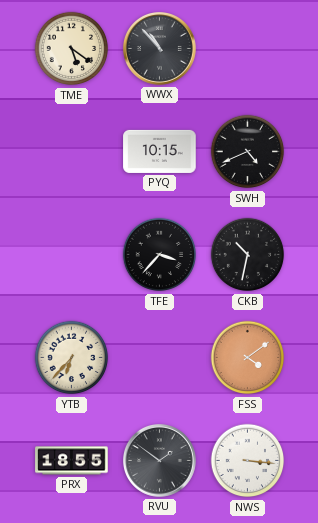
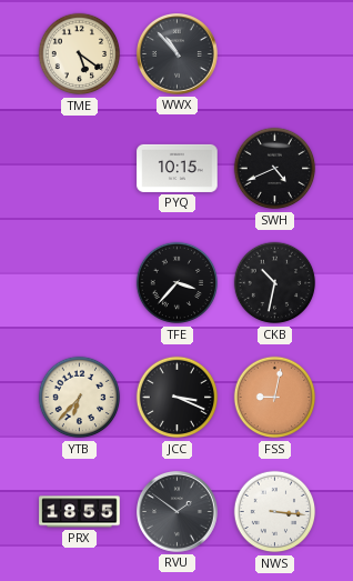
JCC: none -> 3:19 (178, 398)
FSS: 4:09 -> 9:02 (275, 398)
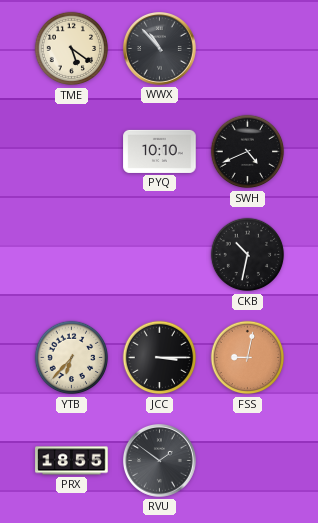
PYQ: 10:15 -> 10:10 (160, 151)
TFE: 3:37 -> none (178, 283)
JCC: 3:19 -> 3:15 (160, 358)
NWS: 3:16 -> none (275, 512)
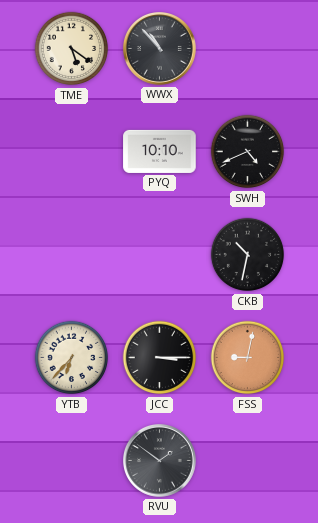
PRX: 18:55 -> none (72, 461)
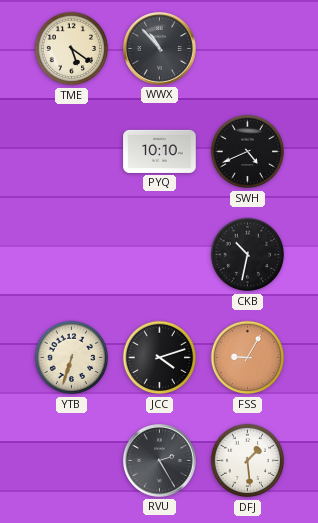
YTB: 6:37 -> 6:33 (72, 358)
JCC: 3:15 -> 4:12 (160, 358)
FSS: 9:02 -> 9:05 (248, 358)
RVU: 1:51 -> 2:25 (160, 461)
DFJ: none -> 1:29 (248, 461)
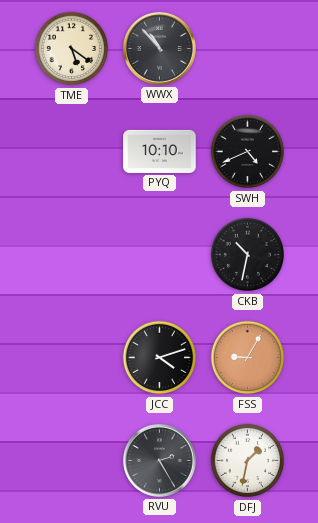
YTB: 6:33 -> none (72, 358)
DFJ: 1:29 -> 1:32 (248, 461)
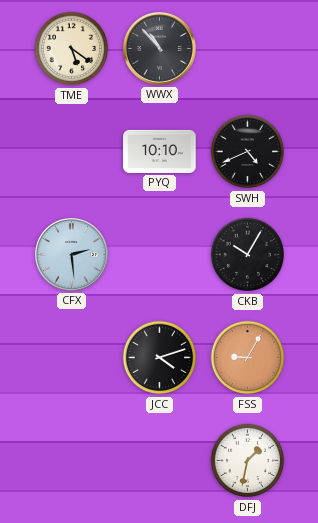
CFX: none -> 2:29 (72, 255)
CKB: 10:32 -> 10:05 (248, 255)
RVU: 2:25 -> none (160, 461)
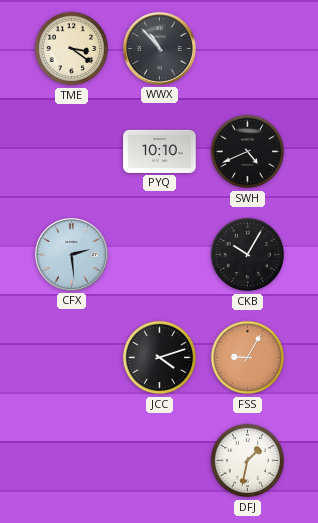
TME: 5:21 -> 3:21 (72, 49)
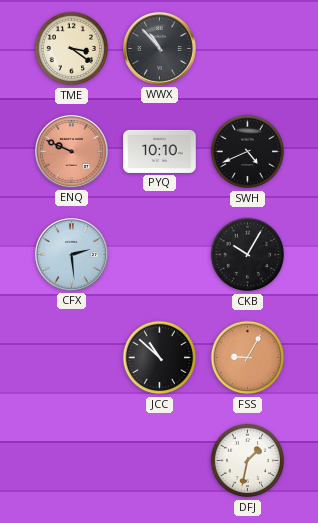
ENQ: none -> 9:49 (72, 152)
JCC: 4:12 -> 10:52 (160, 358)
